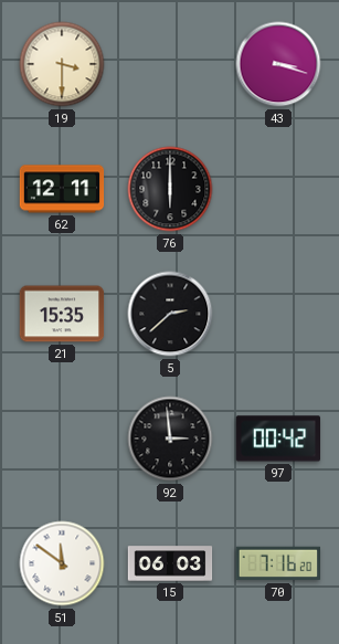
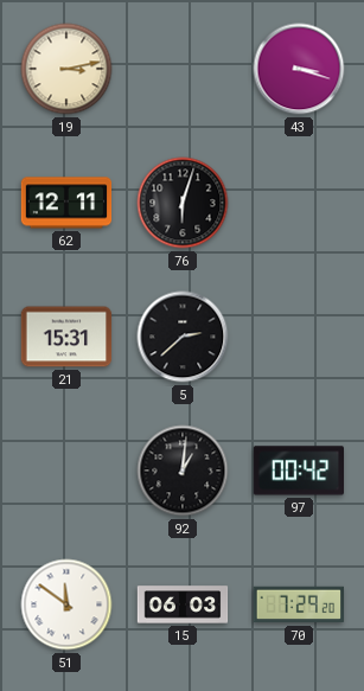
19: 3:30 -> 3:13 (66, 69)
76: 6:00 -> 6:03 (183, 203)
21: 15:35 -> 15:31 (66, 337)
92: 2:59 -> 1:01 (183, 471)
70: 7:16 -> 7:29 (298, 604)
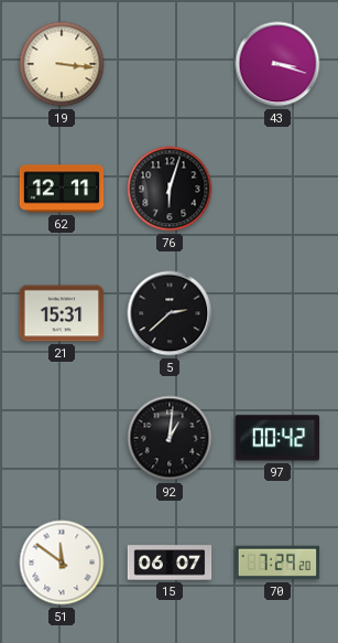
19: 3:13 -> 3:16 (62, 64)
15: 06:03 -> 06:07 (170, 562)
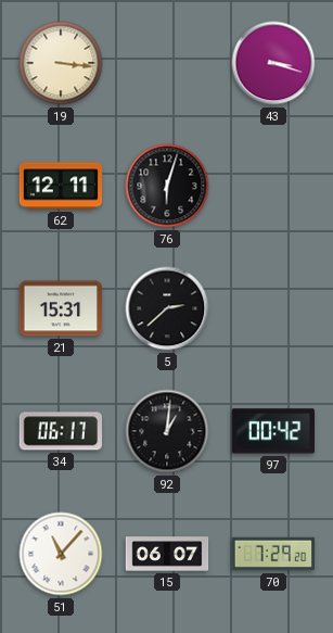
34: none -> 06:17 (60, 431)
51: 11:51 -> 11:07 (61, 554)
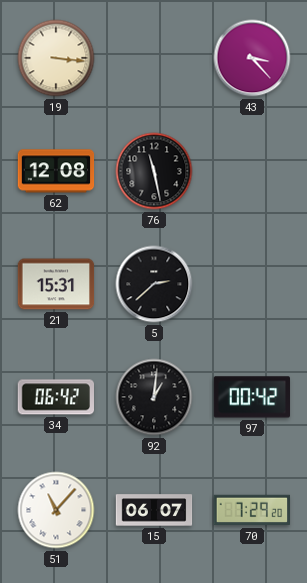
43: 3:18 -> 3:23 (252, 58)
62: 12:11 -> 12:08 (56, 171)
76: 6:03 -> 11:28 (154, 171)
34: 06:17 -> 06:42 (55, 397)
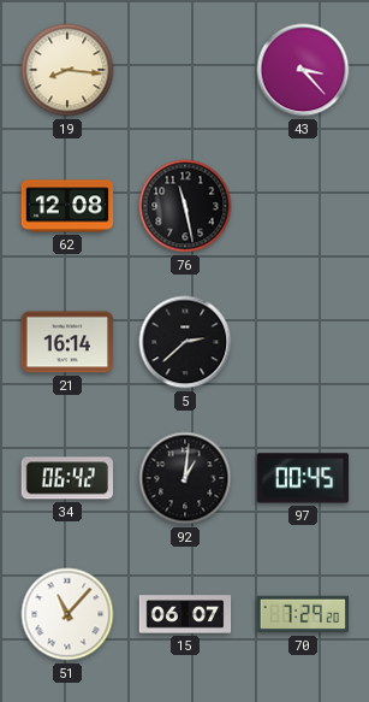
19: 3:16 -> 8:16 (67, 70)
21: 15:31 -> 16:14 (67, 342)
97: 00:42 -> 00:45 (302, 478)
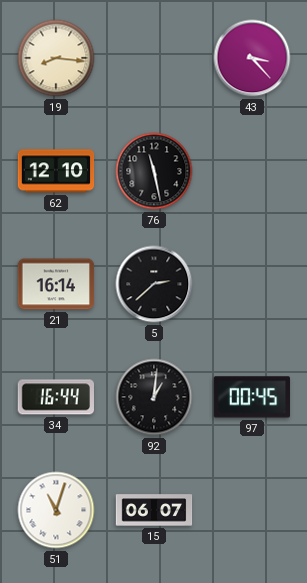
62: 12:08 -> 12:10 (56, 171)
34: 06:42 -> 16:44 (55, 397)
51: 11:07 -> 11:03 (56, 510)
70: 7:29 -> none (302, 614)
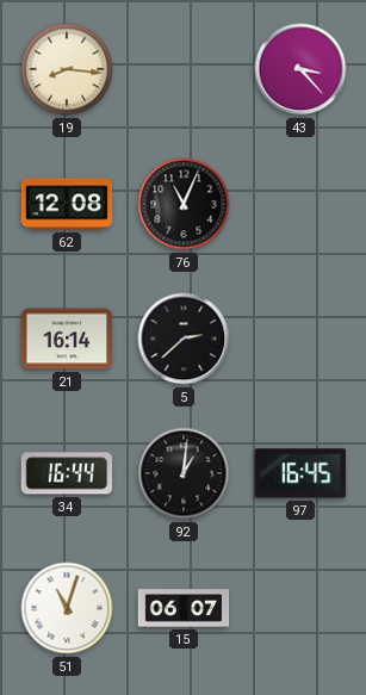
62: 12:10 -> 12:08 (67, 204)
76: 11:28 -> 11:04 (184, 204)
97: 00:45 -> 16:45 (299, 473)
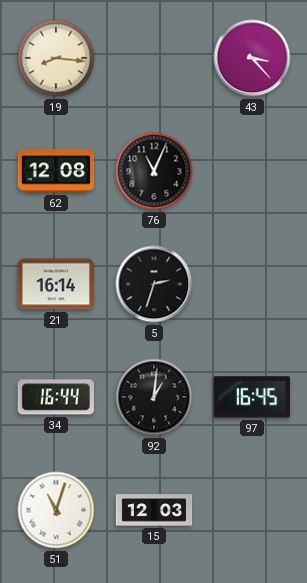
5: 2:38 -> 2:33 (154, 284)
15: 06:07 -> 12:03 (154, 510)
